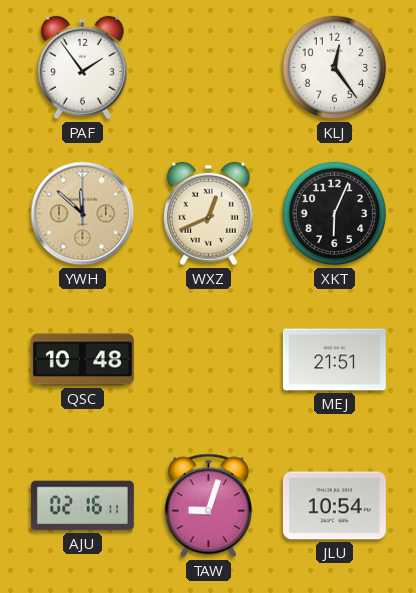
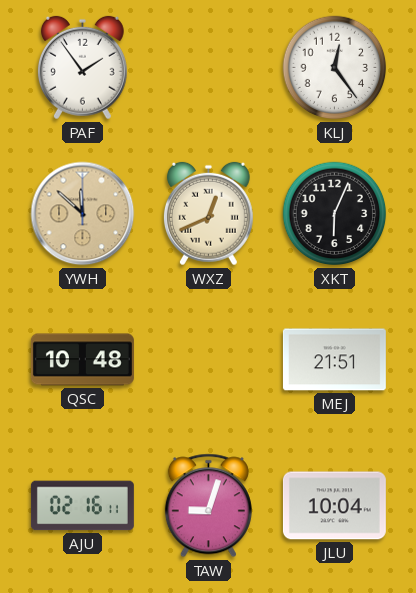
JLU: 10:54 -> 10:04 (334, 506)
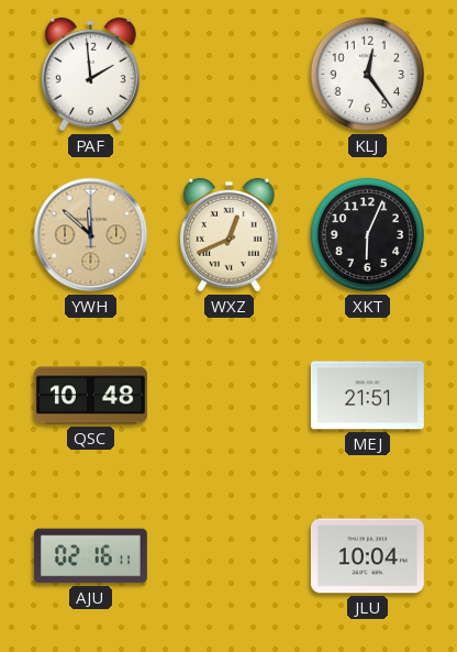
PAF: 1:54 -> 1:59 (90, 75)
TAW: 9:03 -> none (208, 506)
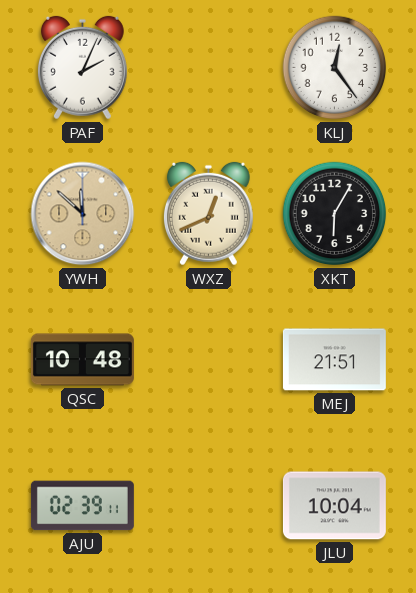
PAF: 1:59 -> 2:04 (82, 68)
XKT: 6:04 -> 6:05 (335, 214)
AJU: 02:16 -> 02:39 (82, 506)
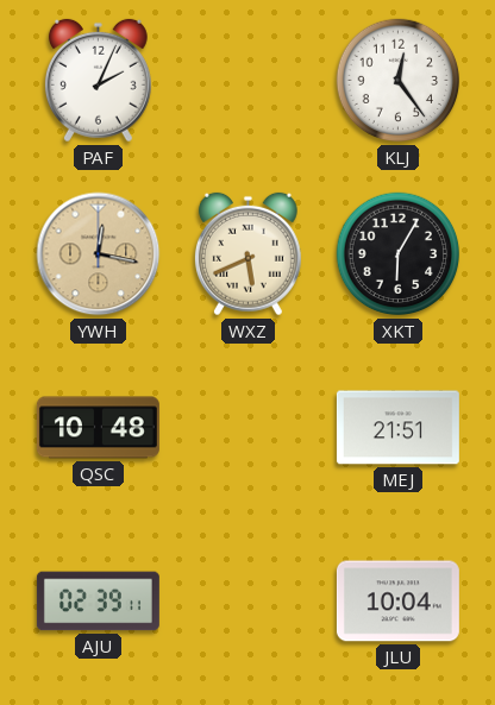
YWH: 11:52 -> 12:17 (99, 254)
WXZ: 12:41 -> 5:41 (248, 254)
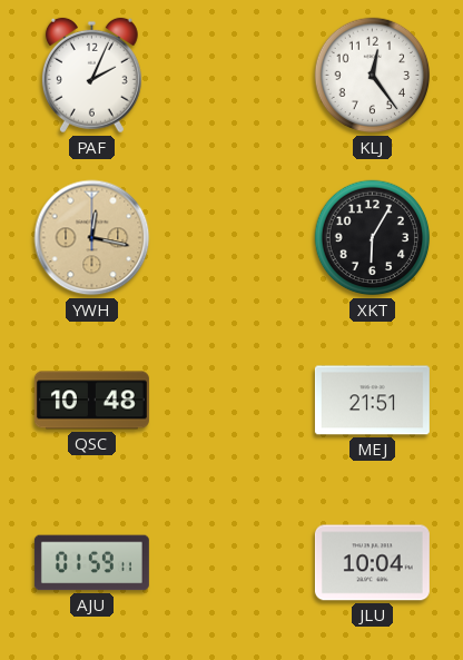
WXZ: 5:41 -> none (248, 254)
AJU: 02:39 -> 01:59 (91, 563)
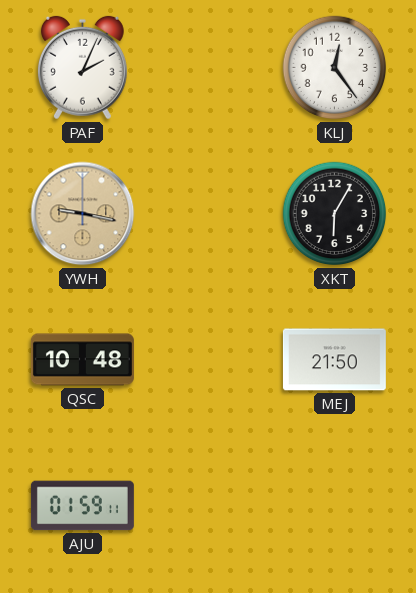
YWH: 12:17 -> 9:17 (83, 214)
MEJ: 21:51 -> 21:50 (334, 360)
JLU: 10:04 -> none (372, 563)
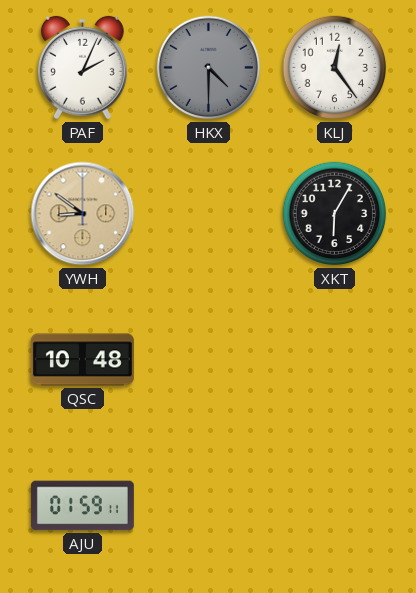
HKX: none -> 4:30 (209, 68)
YWH: 9:17 -> 8:51 (83, 214)
MEJ: 21:50 -> none (334, 360)
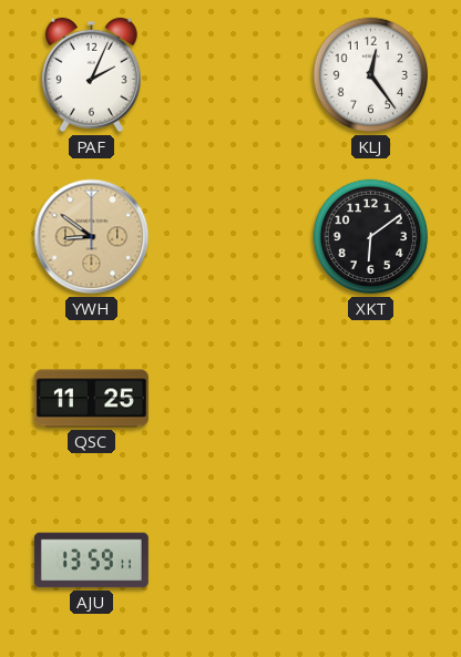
HKX: 4:30 -> none (209, 68)
XKT: 6:05 -> 6:09 (371, 237)
QSC: 10:48 -> 11:25 (91, 399)
AJU: 01:59 -> 13:59 (91, 561)
